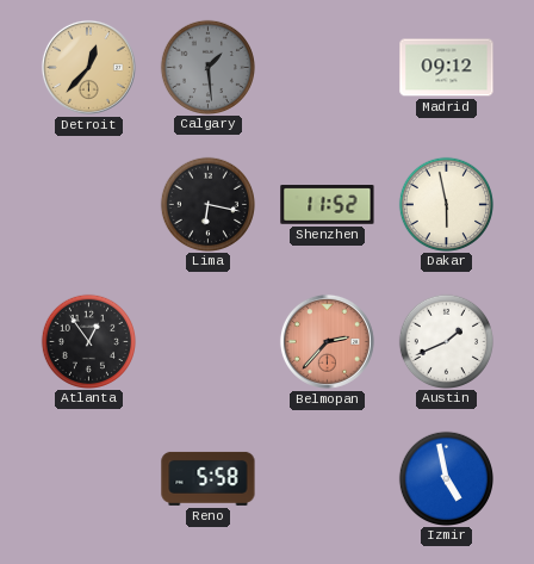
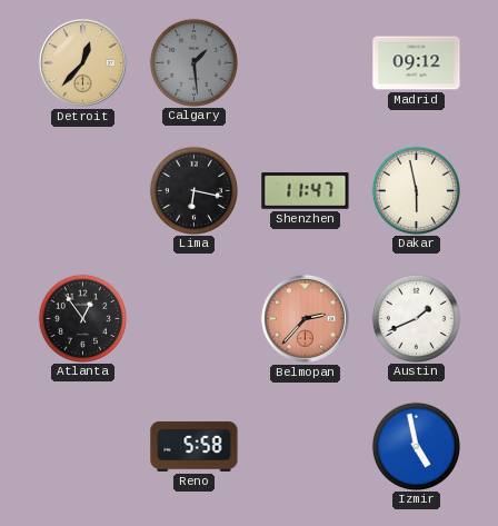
Shenzhen: 11:52 -> 11:47 (306, 191)
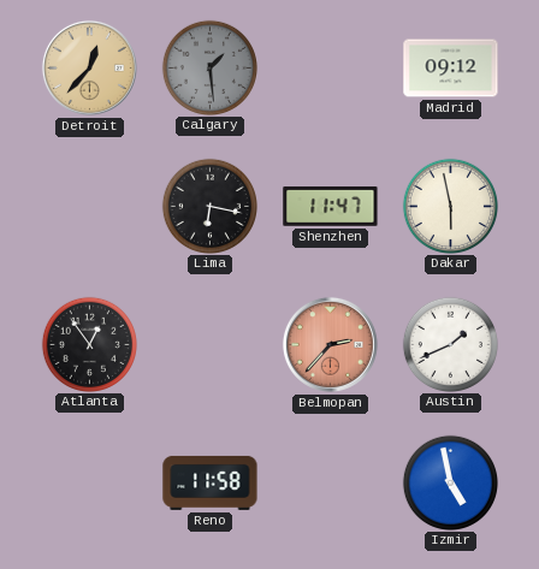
Reno: 5:58 -> 11:58 (211, 482)
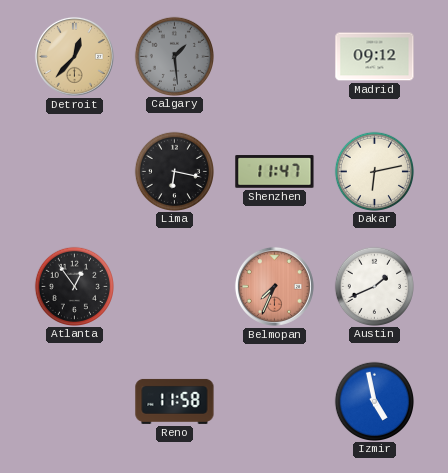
Dakar: 5:58 -> 6:13 (374, 171)
Belmopan: 2:37 -> 7:34 (274, 286)
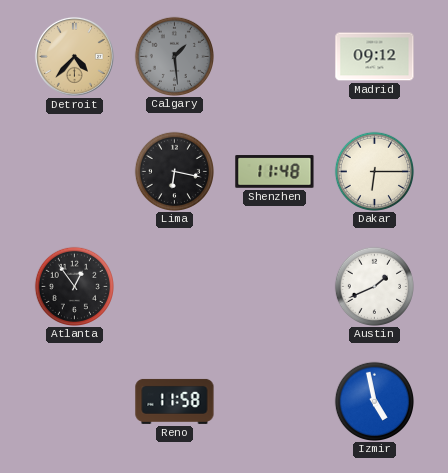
Detroit: 12:37 -> 4:37 (74, 56)
Shenzhen: 11:47 -> 11:48 (275, 172)
Dakar: 6:13 -> 6:15 (374, 171)
Belmopan: 7:34 -> none (274, 286)
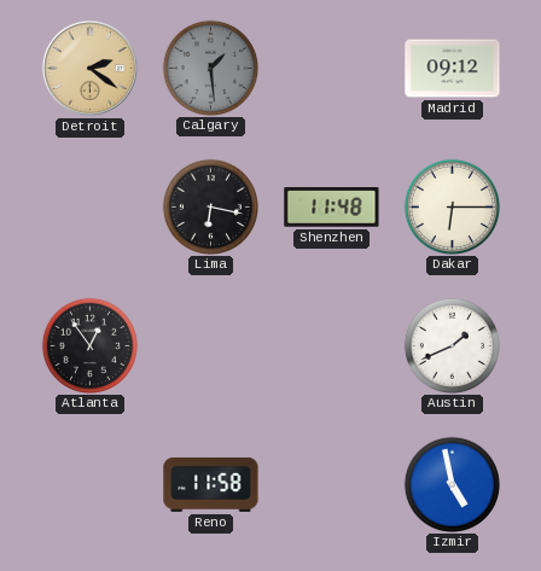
Detroit: 4:37 -> 2:21 (89, 68)
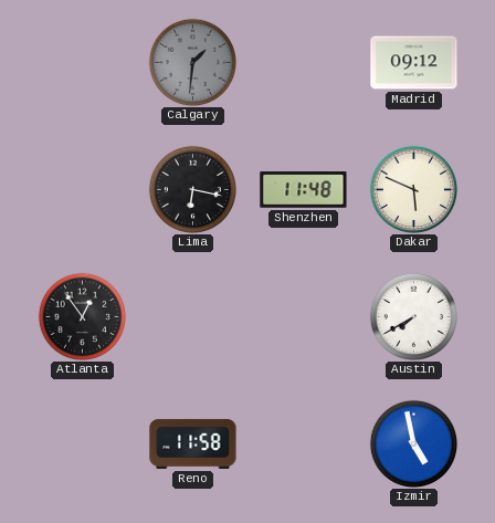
Detroit: 2:21 -> none (89, 68)
Calgary: 1:29 -> 1:31 (192, 62)
Dakar: 6:15 -> 5:49 (413, 189)
Austin: 1:41 -> 7:40 (413, 316)
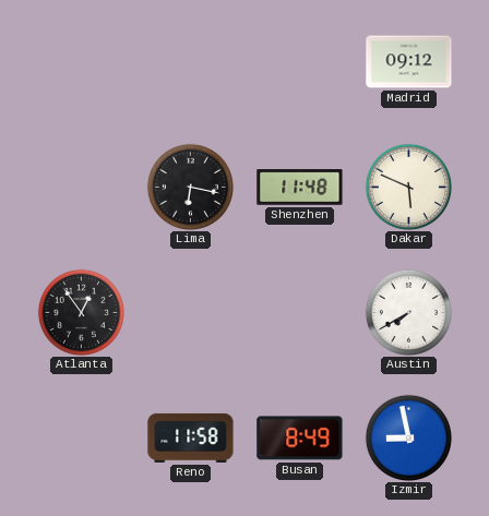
Calgary: 1:31 -> none (192, 62)
Busan: none -> 8:49 (300, 439)
Izmir: 4:58 -> 8:58 (408, 437)
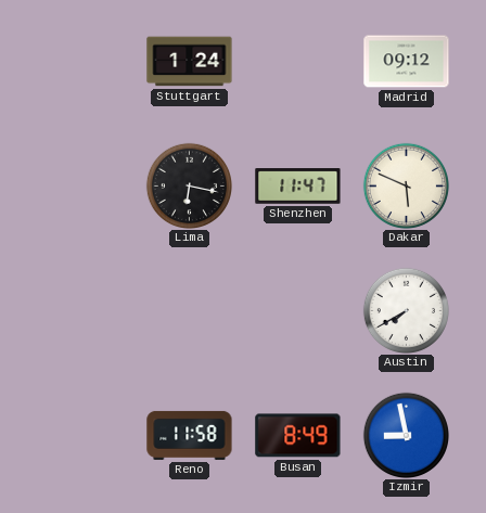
Stuttgart: none -> 1:24 (190, 62)
Shenzhen: 11:48 -> 11:47 (298, 187)
Atlanta: 12:54 -> none (81, 312)
